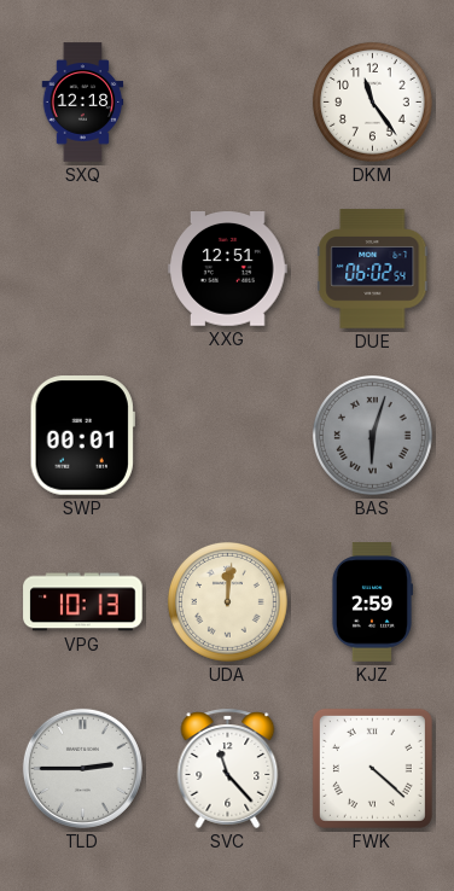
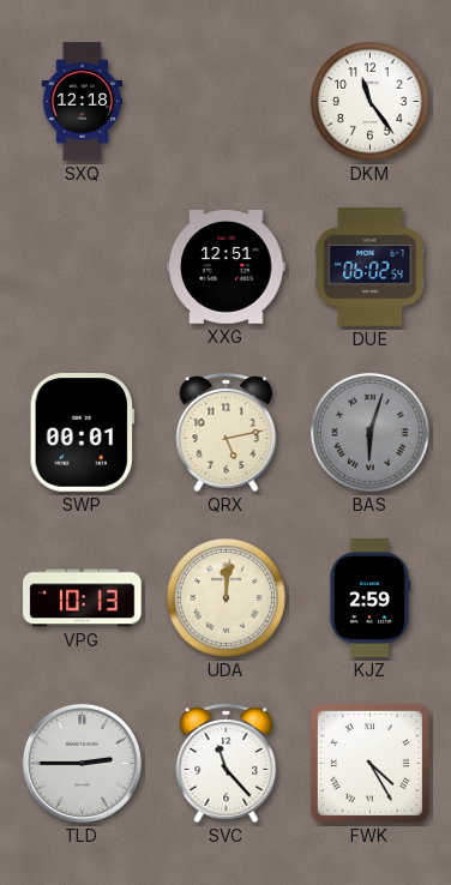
QRX: none -> 5:13 (227, 432)
FWK: 4:22 -> 4:25 (369, 763)
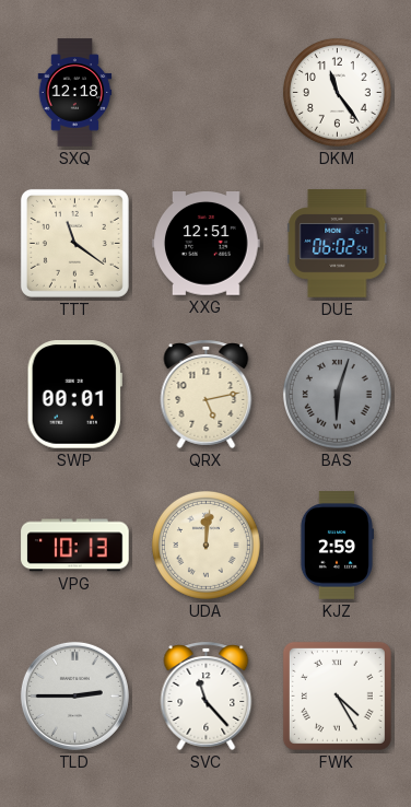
TTT: none -> 11:21 (74, 243)
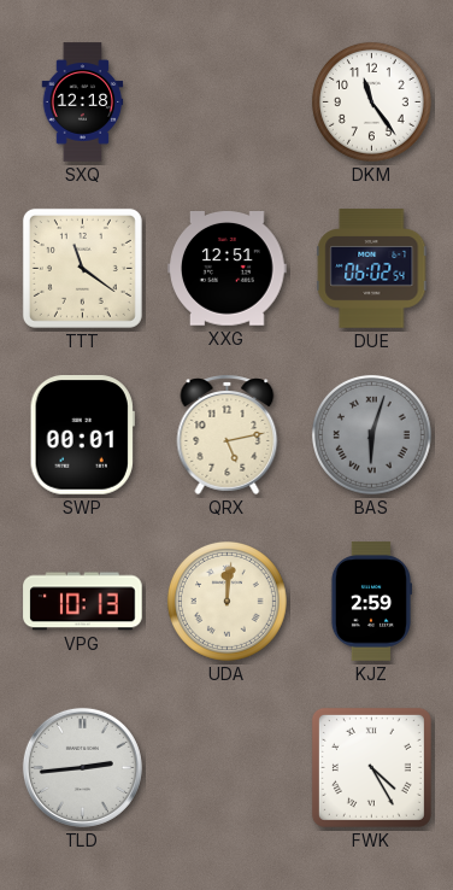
TLD: 2:45 -> 2:44 (82, 767)
SVC: 11:23 -> none (207, 695)
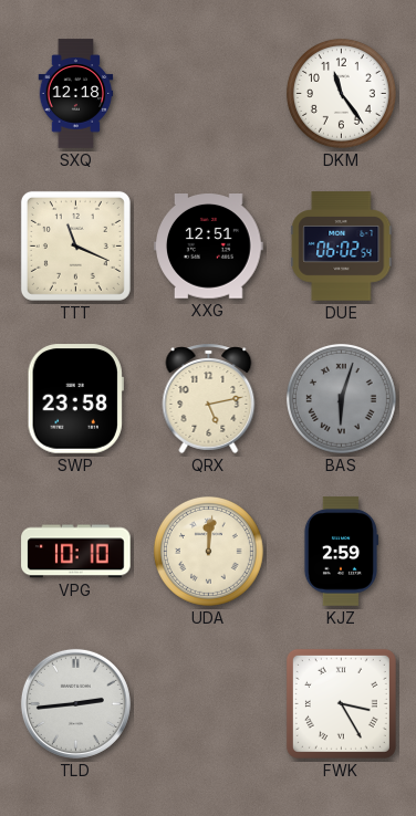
TTT: 11:21 -> 11:19 (75, 245)
SWP: 00:01 -> 23:58 (75, 399)
VPG: 10:13 -> 10:10 (76, 552)
FWK: 4:25 -> 3:25 (341, 703)
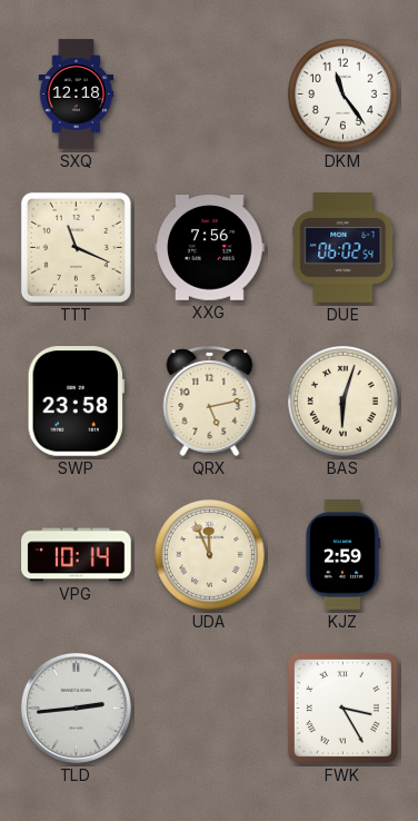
XXG: 12:51 -> 7:56 (210, 248)
BAS dial: grey -> cream (342, 400)
VPG: 10:10 -> 10:14 (77, 555)
UDA: 12:01 -> 11:56 (209, 554)
